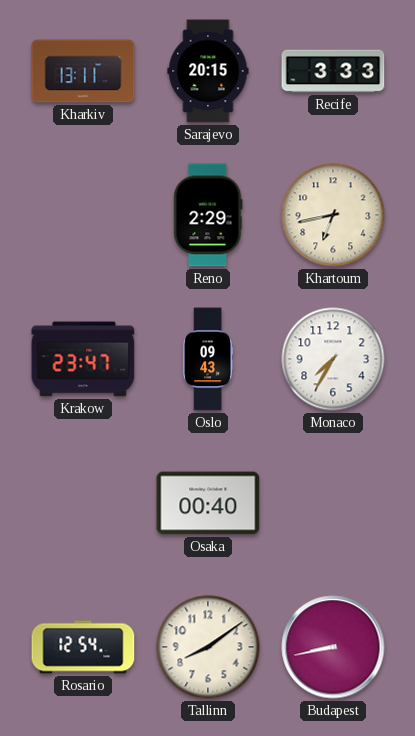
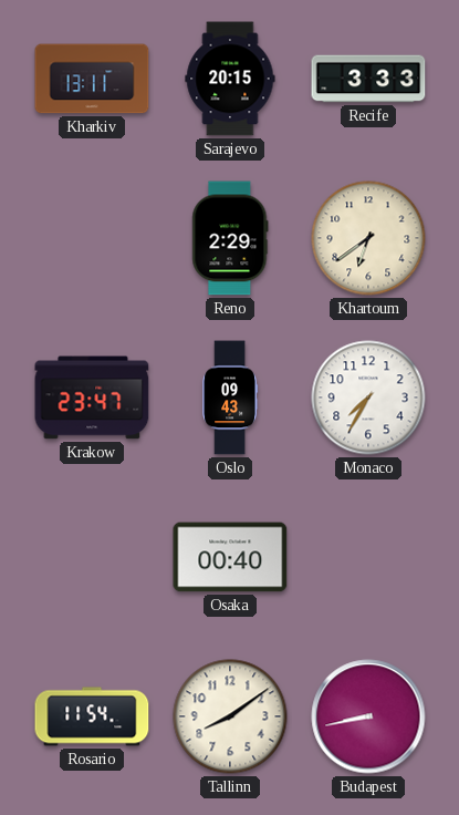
Khartoum: 6:43 -> 6:39 (368, 238)
Rosario: 12:54 -> 11:54 (92, 716)
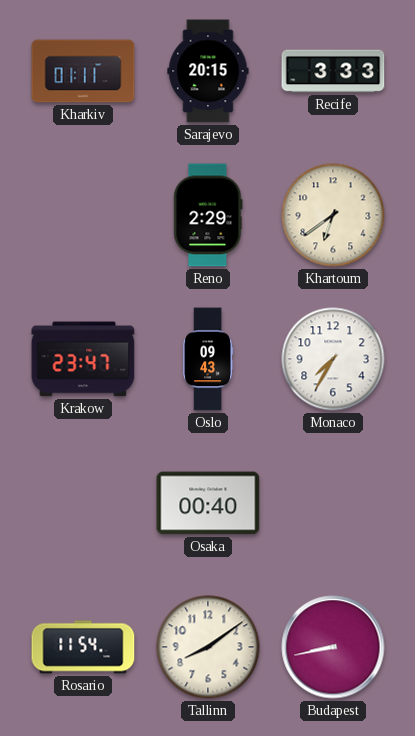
Kharkiv: 13:11 -> 01:11 (83, 71)
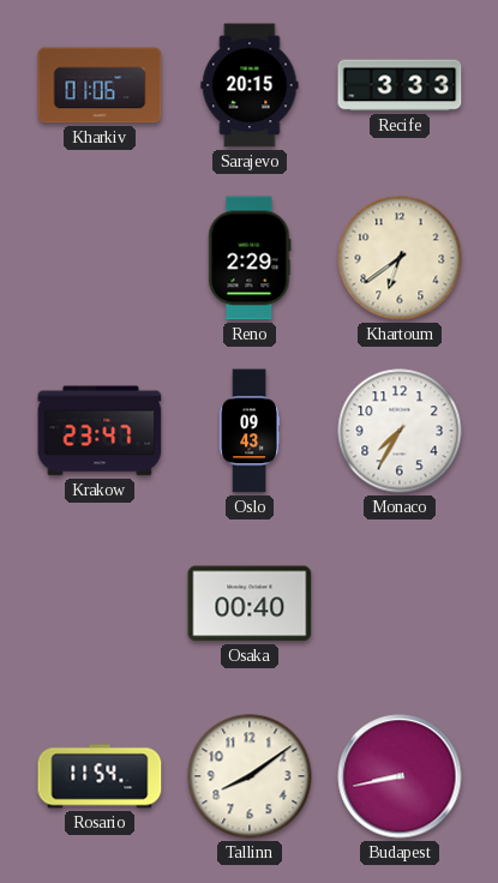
Kharkiv: 01:11 -> 01:06 (100, 85)
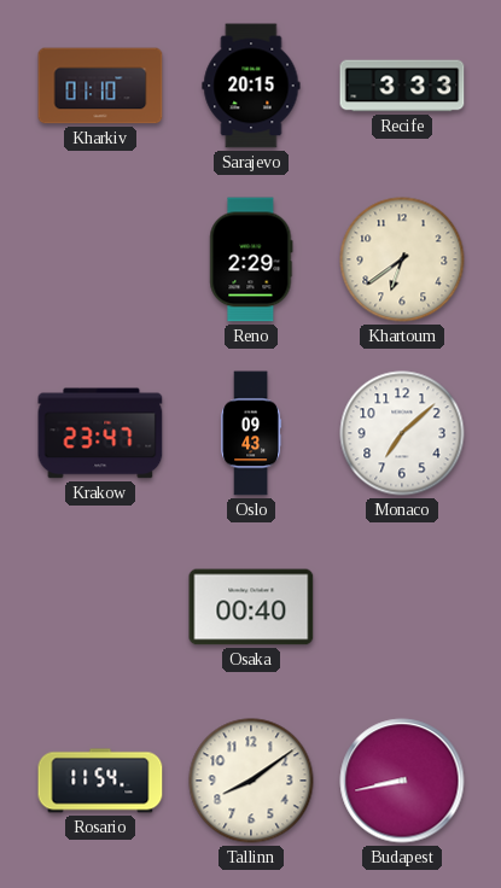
Kharkiv: 01:06 -> 01:10 (100, 86)
Monaco: 7:35 -> 7:08 (402, 433)
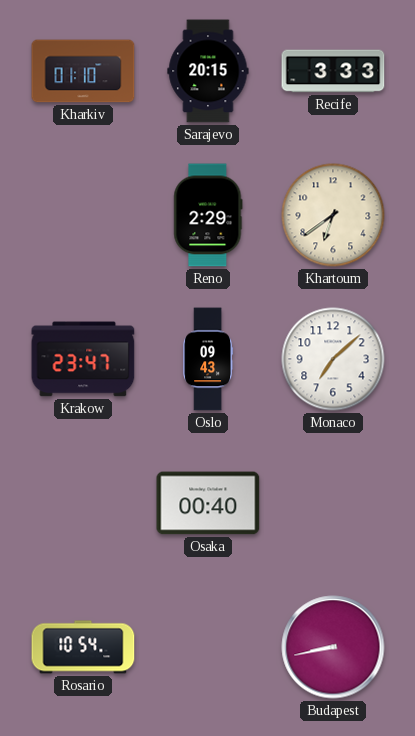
Rosario: 11:54 -> 10:54 (83, 647)
Tallinn: 8:09 -> none (251, 781)
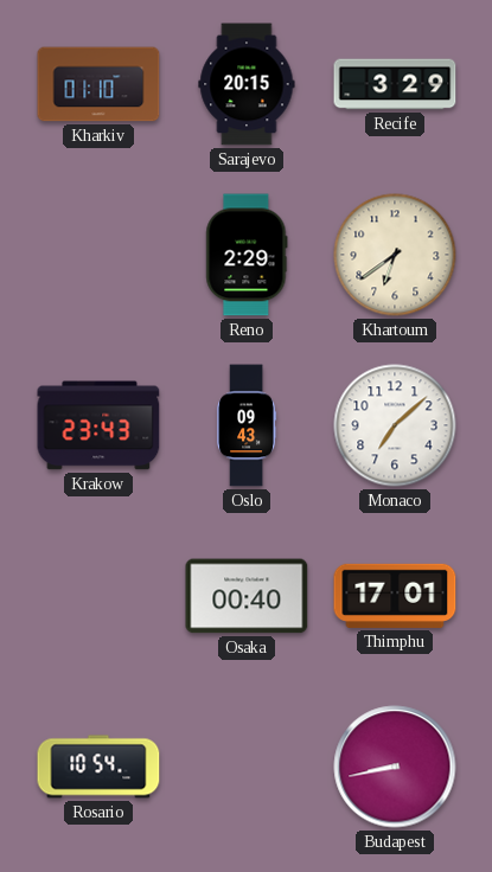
Recife: 3:33 -> 3:29 (395, 84)
Krakow: 23:47 -> 23:43 (98, 425)
Thimphu: none -> 17:01 (395, 596)
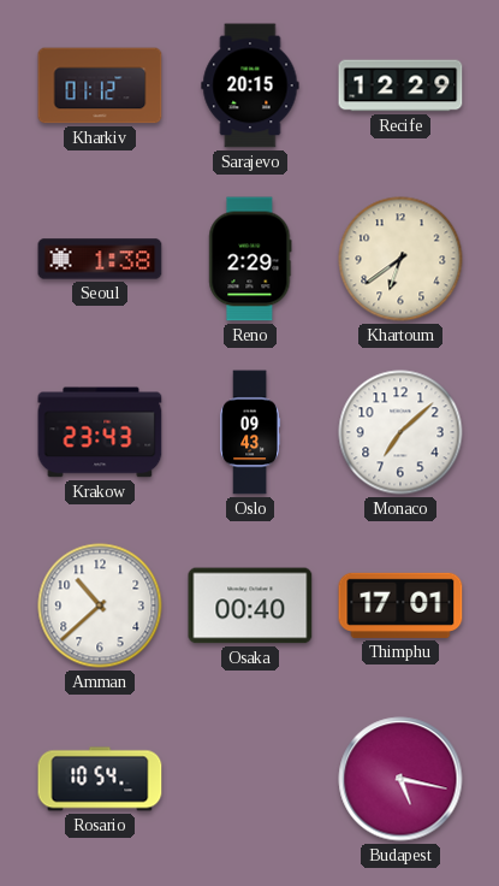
Kharkiv: 01:10 -> 01:12 (100, 85)
Recife: 3:29 -> 12:29 (400, 85)
Seoul: none -> 1:38 (100, 259)
Amman: none -> 10:38 (100, 606)
Budapest: 8:43 -> 5:17 (400, 779)
